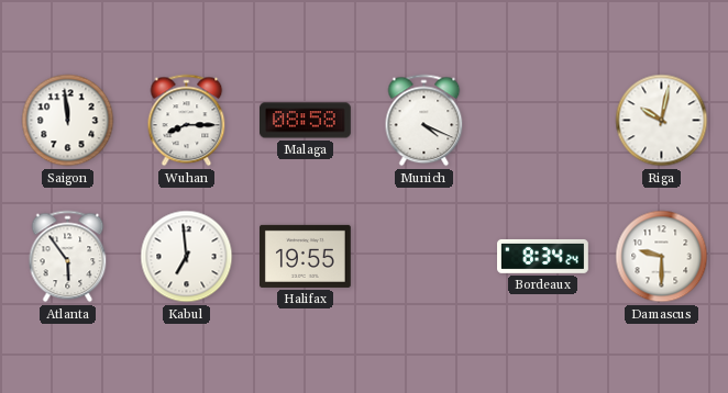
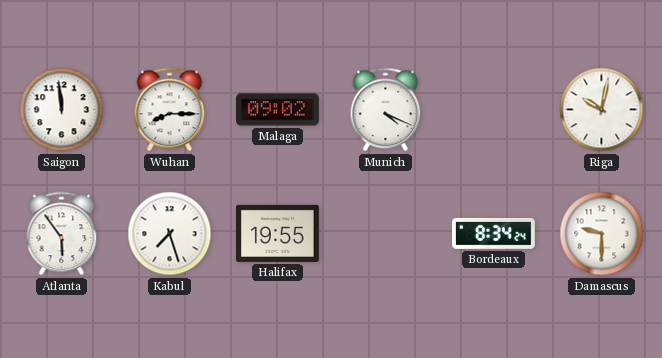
Malaga: 08:58 -> 09:02 (278, 110)
Kabul: 6:59 -> 7:27 (170, 234)
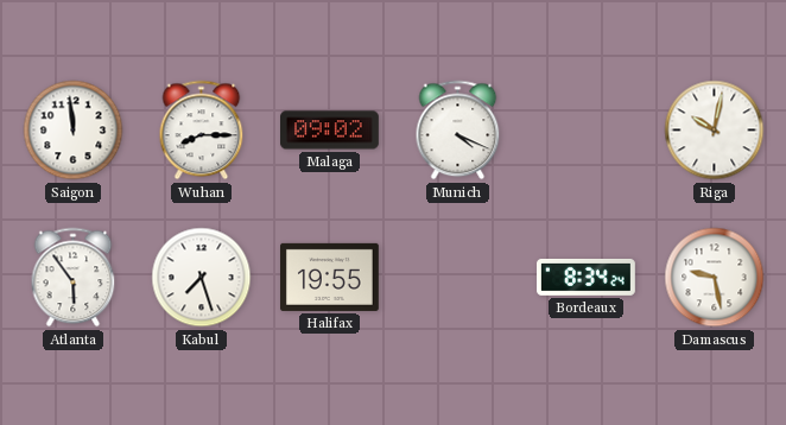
Damascus: 9:30 -> 9:28 (715, 278)
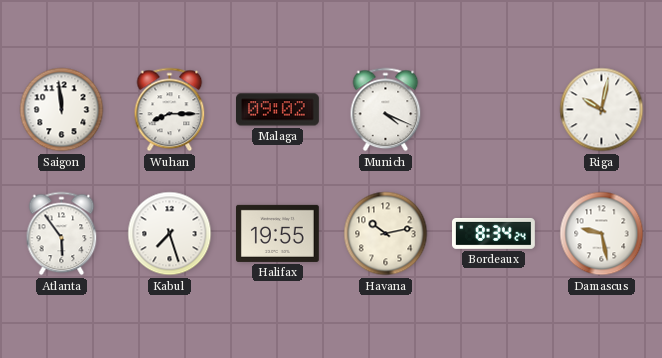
Havana: none -> 10:13 (386, 234)
